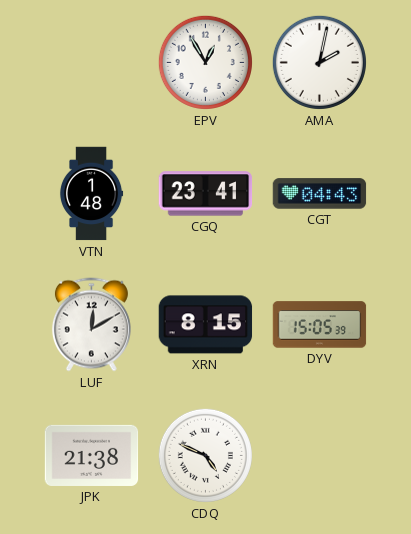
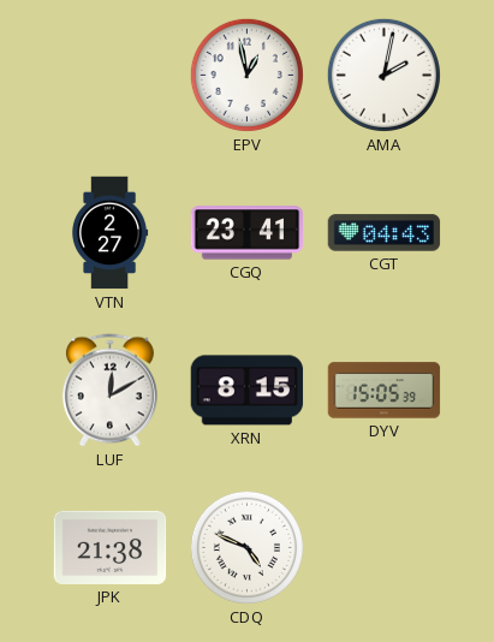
EPV: 12:55 -> 12:58 (246, 75)
VTN: 1:48 -> 2:27 (109, 233)
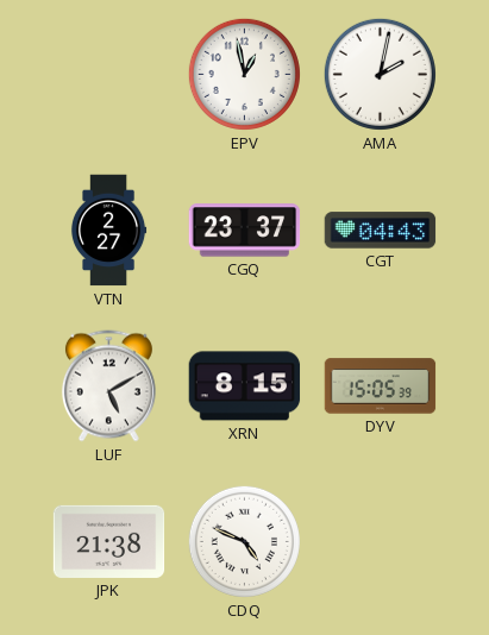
CGQ: 23:41 -> 23:37 (245, 231)
LUF: 12:10 -> 5:10 (108, 386)
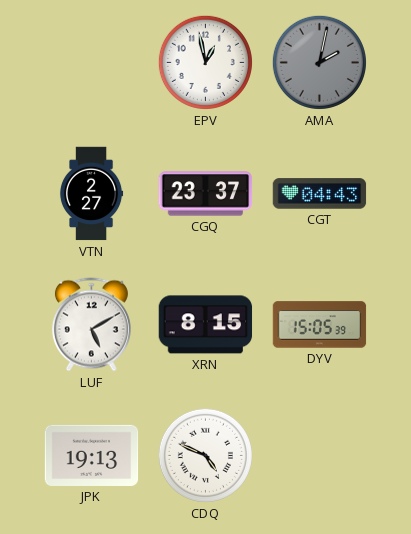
AMA dial: white -> grey (319, 62)
JPK: 21:38 -> 19:13 (92, 455)
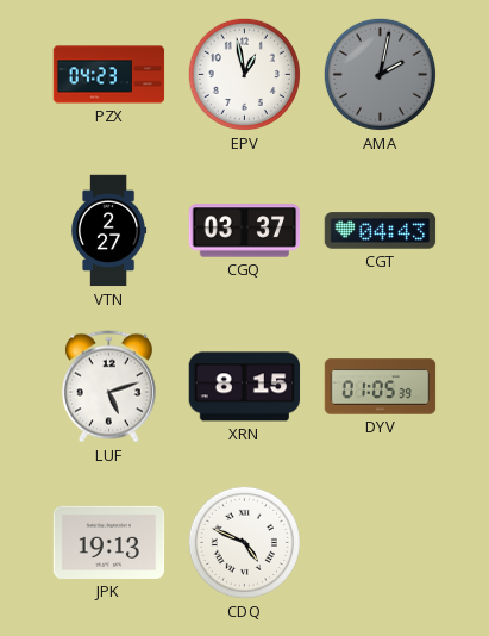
PZX: none -> 04:23 (109, 75)
CGQ: 23:37 -> 03:37 (245, 231)
LUF: 5:10 -> 5:12 (108, 387)
DYV: 15:05 -> 01:05 (381, 387)
